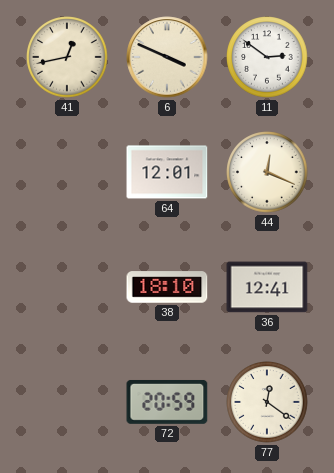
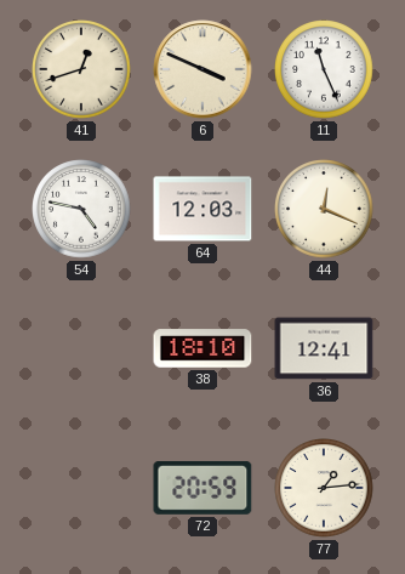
41: 12:43 -> 12:42 (81, 69)
11: 2:51 -> 11:26 (324, 69)
54: none -> 4:47 (81, 209)
64: 12:01 -> 12:03 (202, 209)
77: 12:21 -> 1:14 (324, 488)
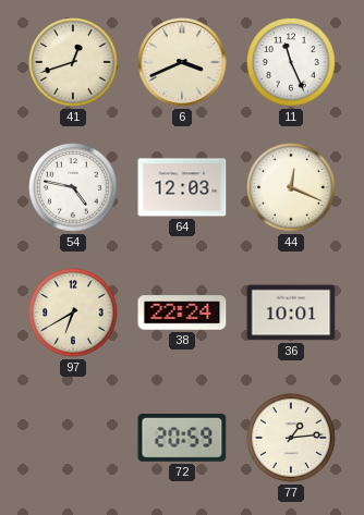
6: 3:49 -> 3:41 (182, 62)
97: none -> 6:40 (73, 312)
38: 18:10 -> 22:24 (182, 312)
36: 12:41 -> 10:01 (291, 312)
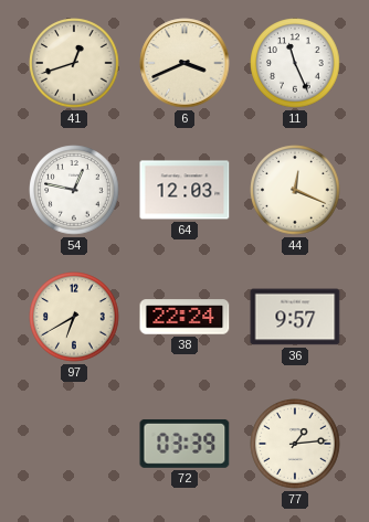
54: 4:47 -> 12:47 (74, 190)
36: 10:01 -> 9:57 (295, 317)
72: 20:59 -> 03:39 (184, 444)
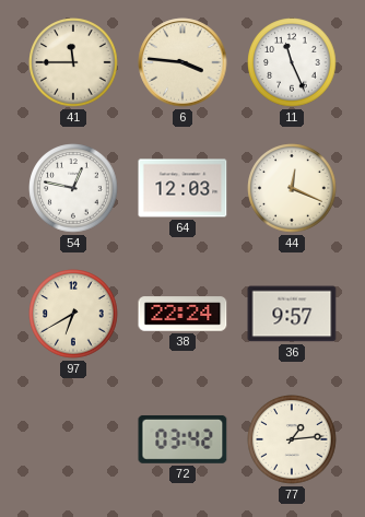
41: 12:42 -> 11:45 (73, 62)
6: 3:41 -> 3:46 (182, 62)
72: 03:39 -> 03:42 (182, 439)
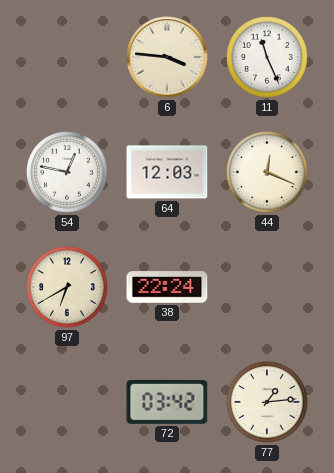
41: 11:45 -> none (73, 62)
36: 9:57 -> none (292, 314)
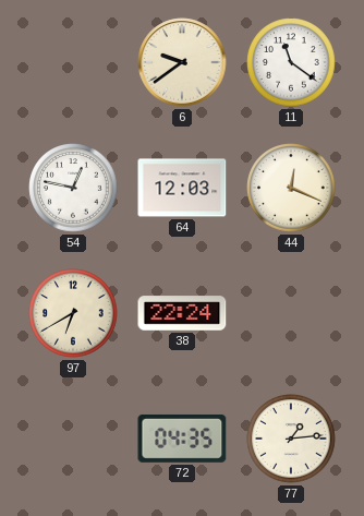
6: 3:46 -> 9:39 (182, 62)
11: 11:26 -> 11:21 (291, 62)
72: 03:42 -> 04:35 (182, 439)
